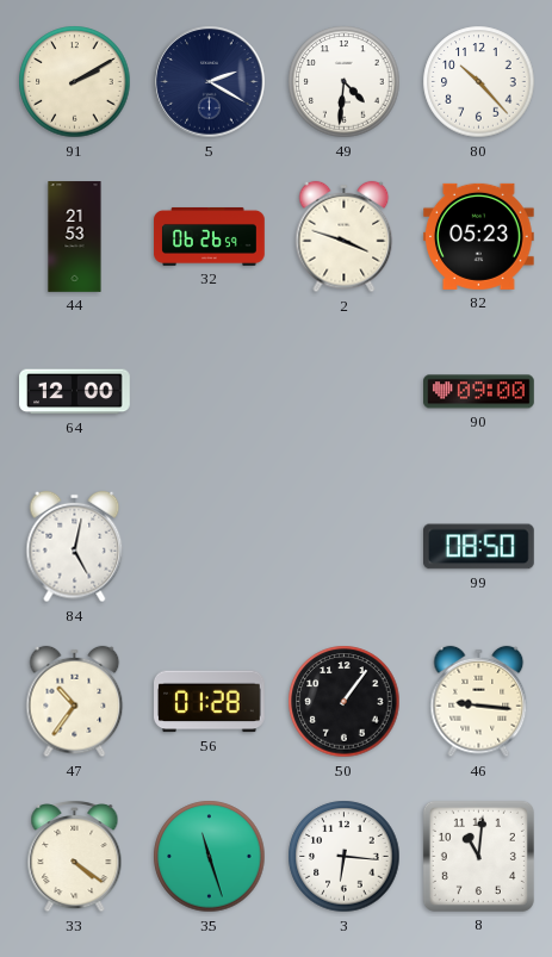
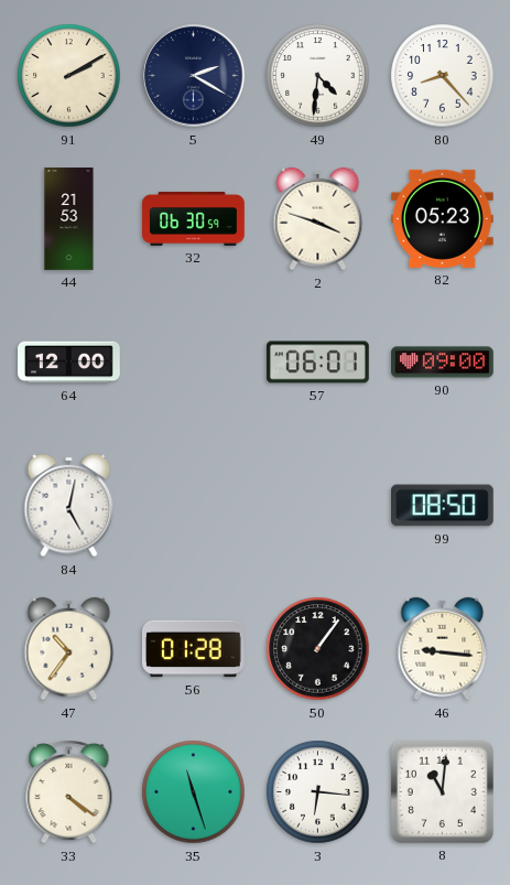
80: 10:23 -> 8:23 (443, 76)
32: 06:26 -> 06:30 (194, 218)
57: none -> 06:01 (318, 363)
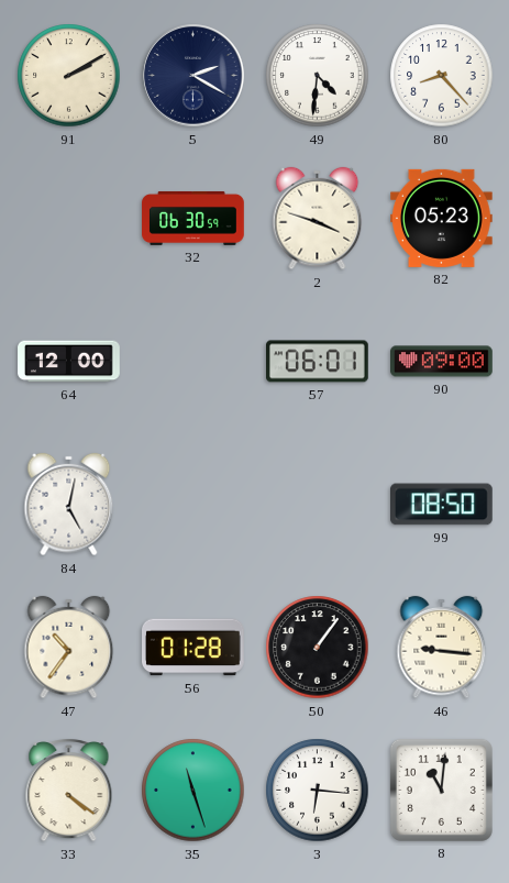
44: 21:53 -> none (69, 219)
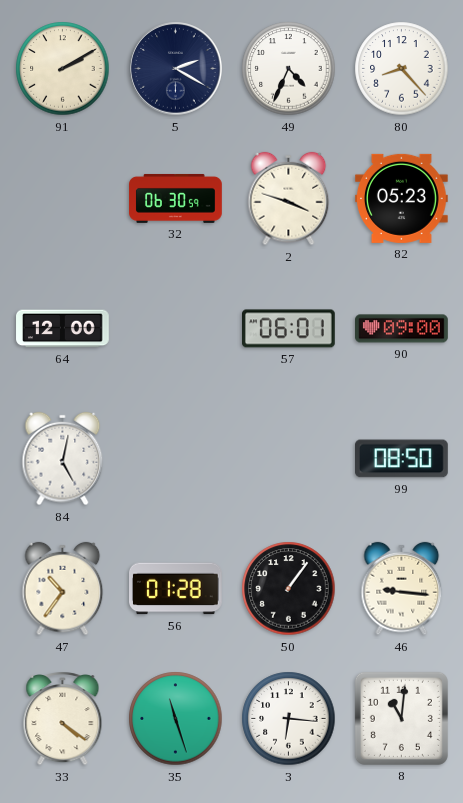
49: 4:31 -> 4:34 (289, 69)
